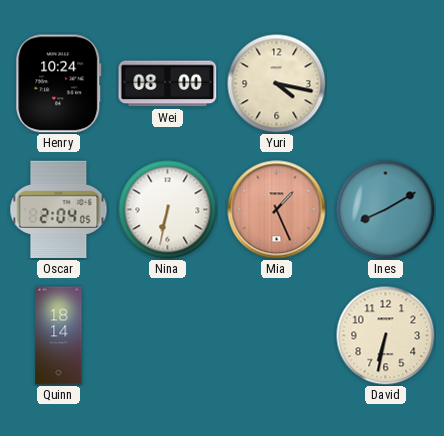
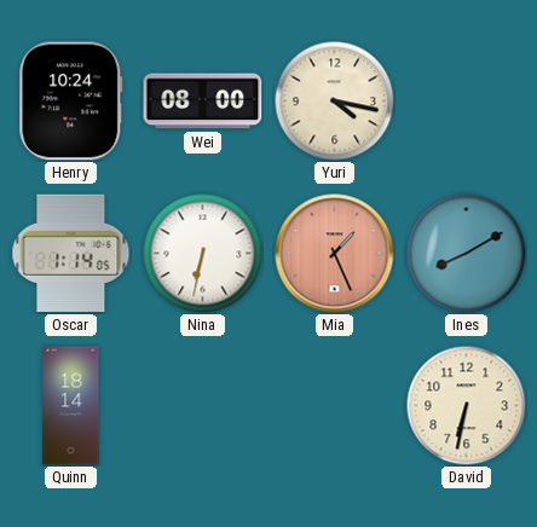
Oscar: 2:04 -> 1:14 (71, 254)
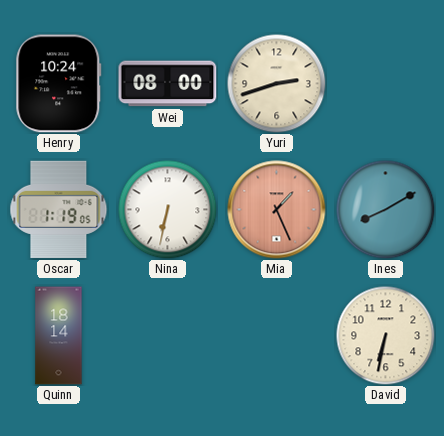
Yuri: 4:17 -> 2:42 (277, 84)
Oscar: 1:14 -> 1:19 (59, 210)
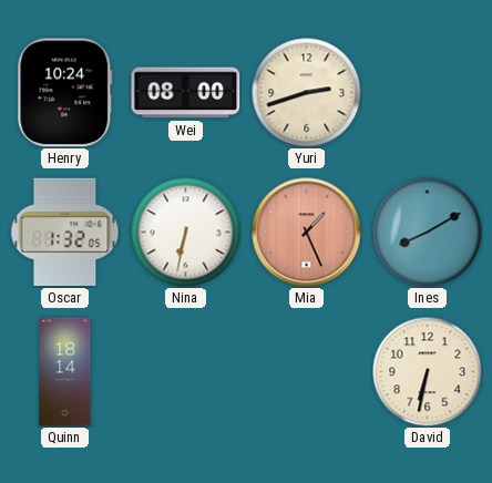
Oscar: 1:19 -> 1:32 (65, 233)
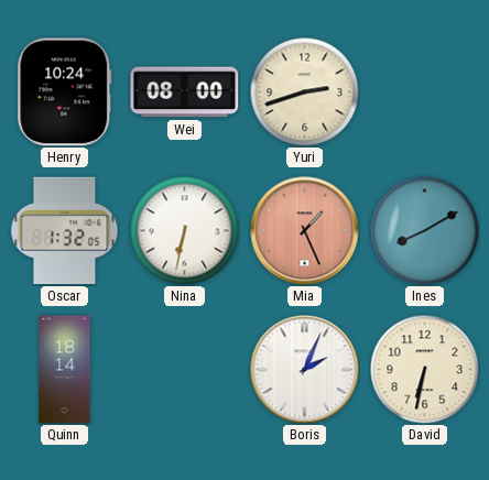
Boris: none -> 2:04 (305, 370)
